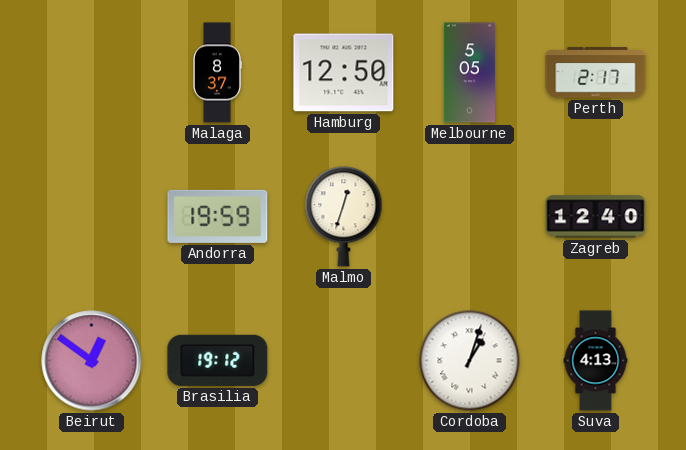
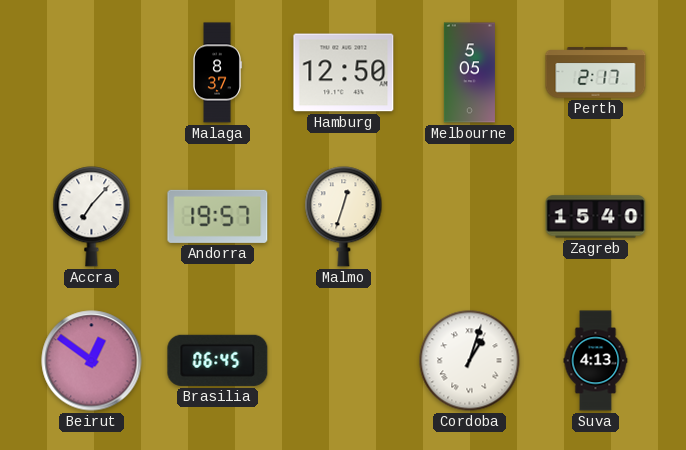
Accra: none -> 7:07 (92, 217)
Andorra: 19:59 -> 19:57 (218, 216)
Zagreb: 12:40 -> 15:40 (596, 217)
Brasilia: 19:12 -> 06:45 (218, 360)
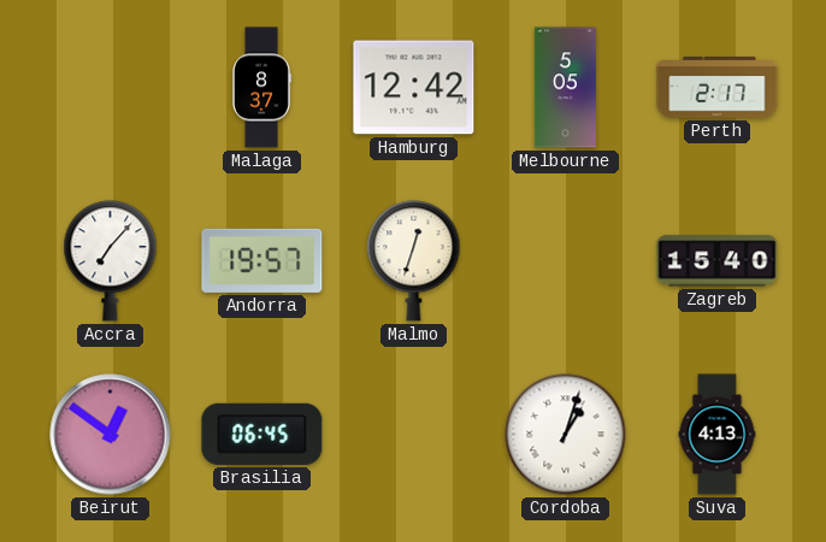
Hamburg: 12:50 -> 12:42 (414, 88)
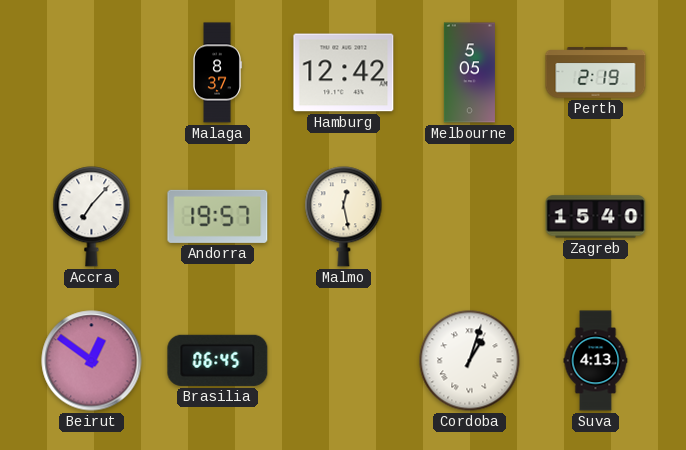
Perth: 2:17 -> 2:19 (596, 73)
Malmo: 12:33 -> 12:28 (344, 217)
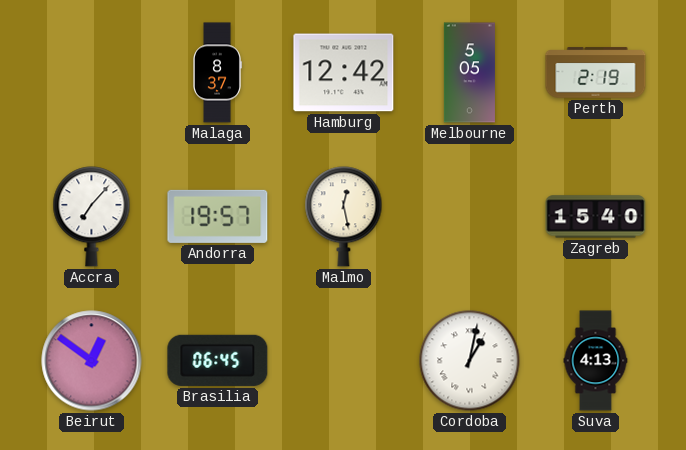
Cordoba: 1:03 -> 1:02 (470, 361)
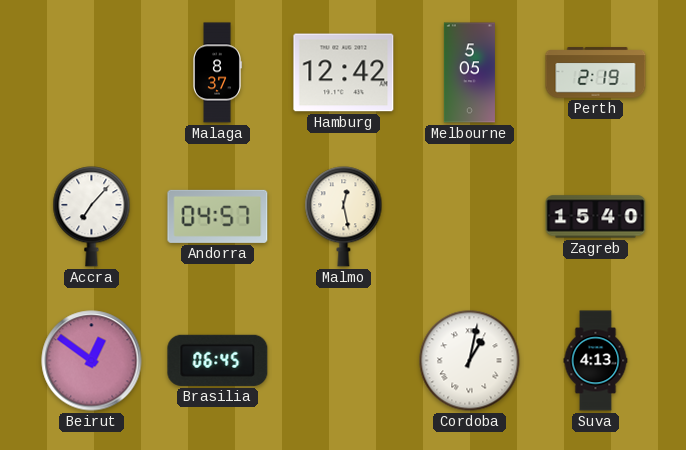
Andorra: 19:57 -> 04:57 (218, 216)
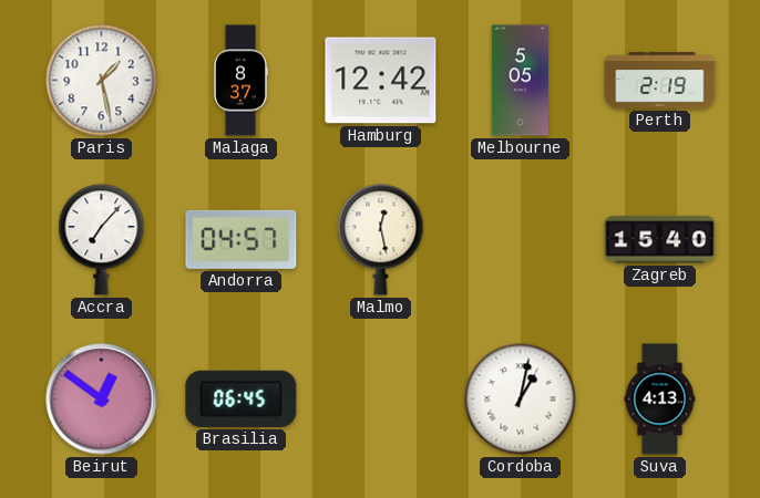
Paris: none -> 1:28 (102, 81)
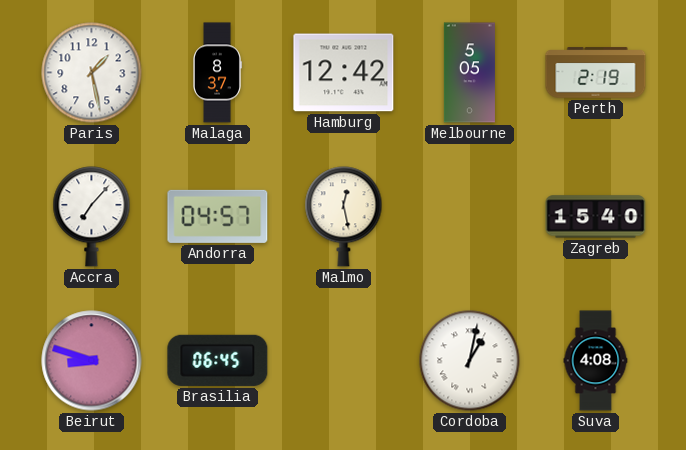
Beirut: 12:51 -> 8:48 (92, 361)
Suva: 4:13 -> 4:08 (596, 361)
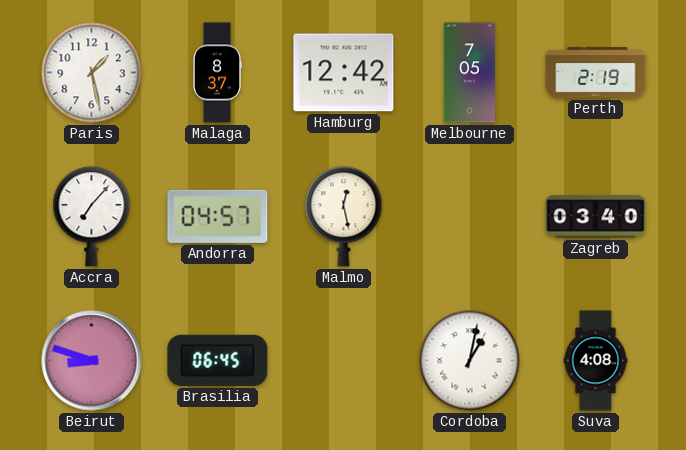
Melbourne: 5:05 -> 7:05 (469, 73)
Zagreb: 15:40 -> 03:40 (596, 217)
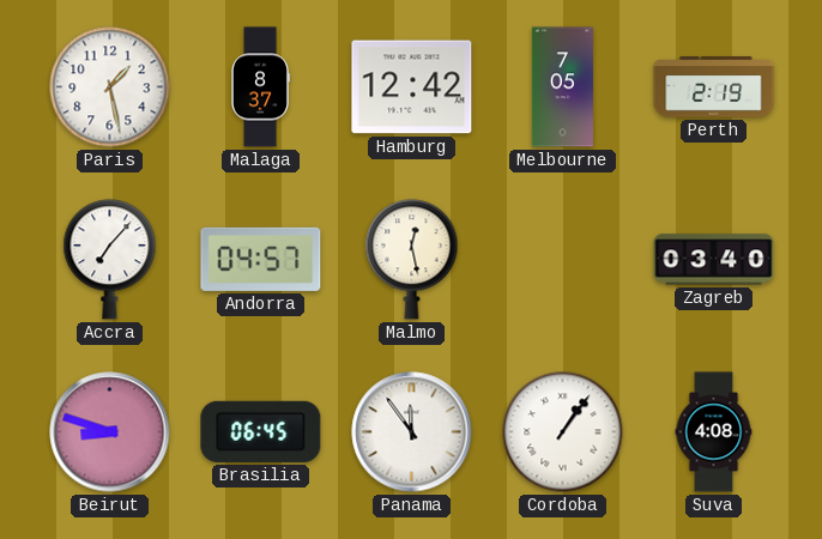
Panama: none -> 11:54 (412, 432)
Cordoba: 1:02 -> 1:06 (563, 432)
